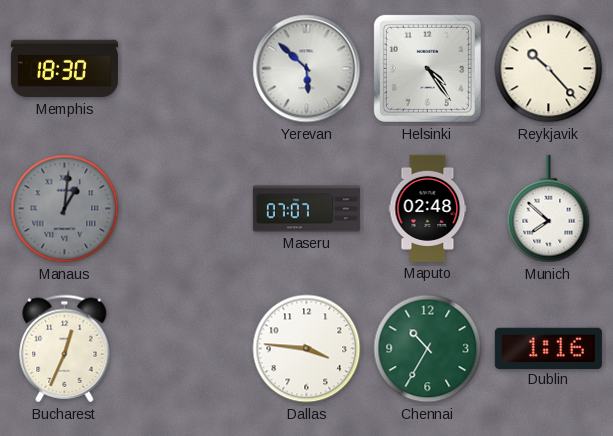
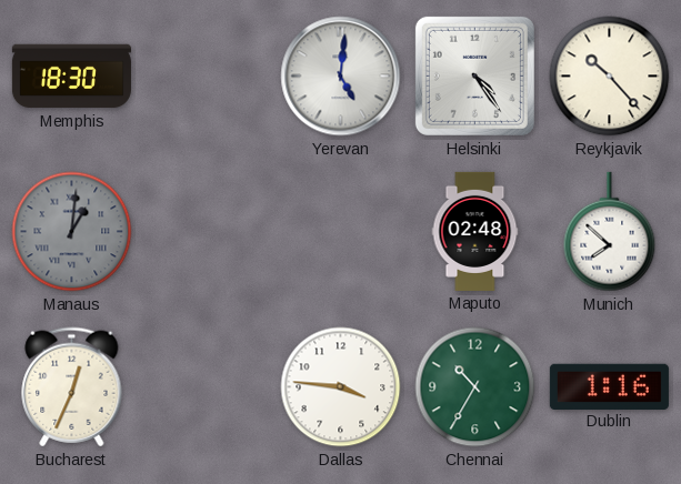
Yerevan: 5:52 -> 5:01 (341, 77)
Maseru: 07:07 -> none (306, 209)
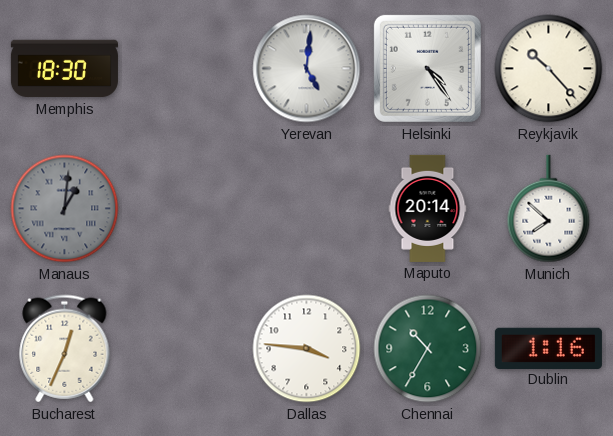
Maputo: 02:48 -> 20:14 (428, 208)
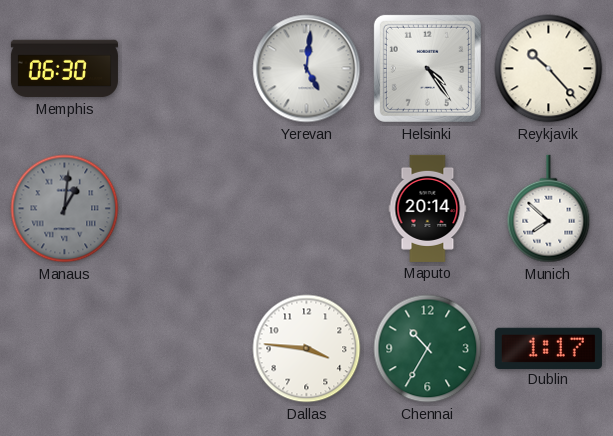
Memphis: 18:30 -> 06:30 (64, 69)
Bucharest: 12:34 -> none (65, 349)
Dublin: 1:16 -> 1:17 (548, 348)
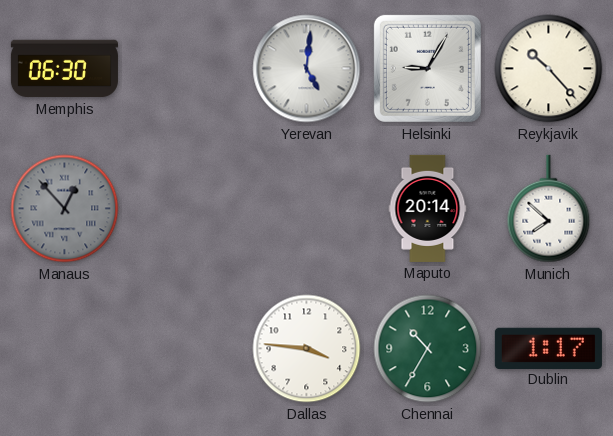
Helsinki: 4:24 -> 9:05 (427, 68)
Manaus: 1:01 -> 12:53 (65, 209)
